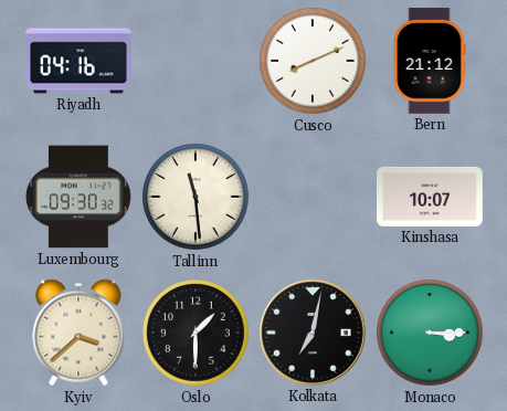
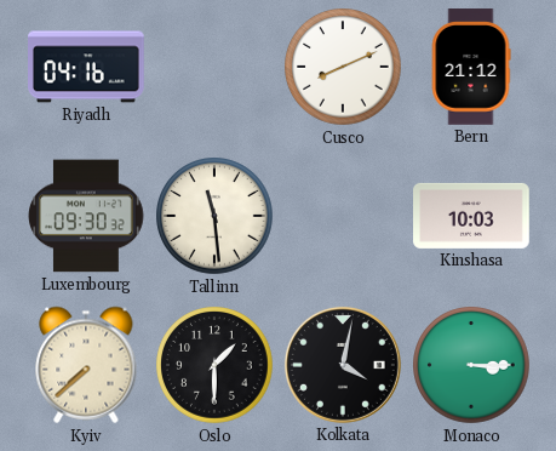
Kinshasa: 10:07 -> 10:03 (472, 216)
Kyiv: 3:38 -> 7:38 (86, 365)
Kolkata: 7:02 -> 4:02 (343, 365)
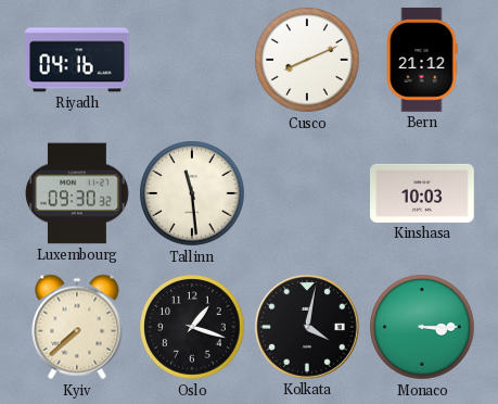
Oslo: 1:30 -> 1:18 (192, 327)
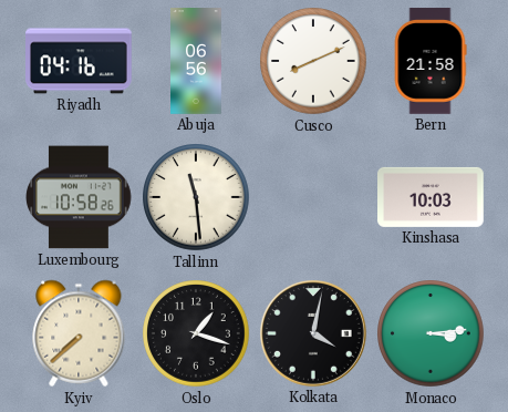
Abuja: none -> 06:56 (197, 61)
Bern: 21:12 -> 21:58 (431, 61)
Luxembourg: 09:30 -> 10:58 (79, 197)
Monaco: 3:15 -> 3:14 (431, 333)
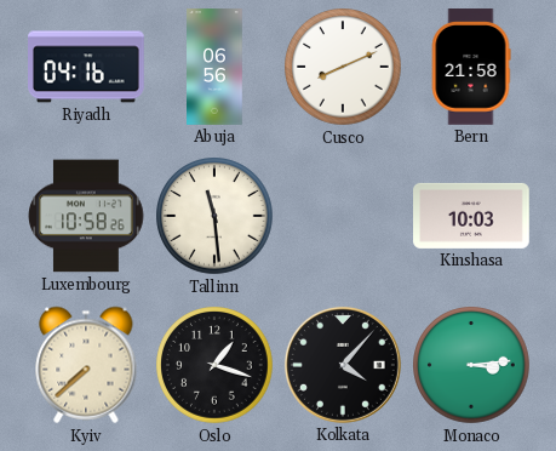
Kolkata: 4:02 -> 4:07 (343, 365)
